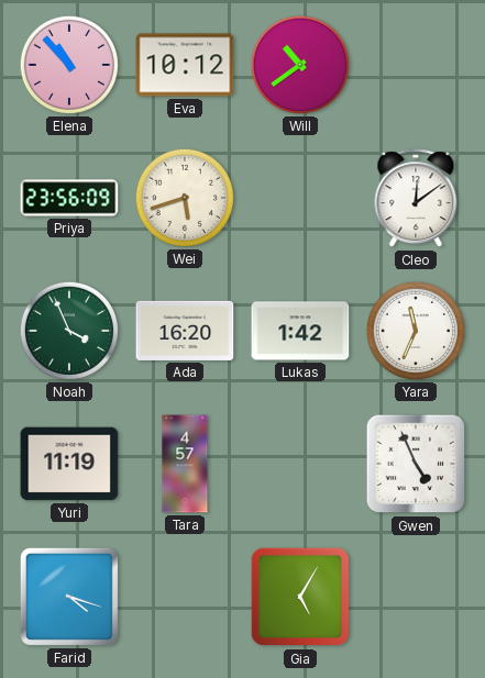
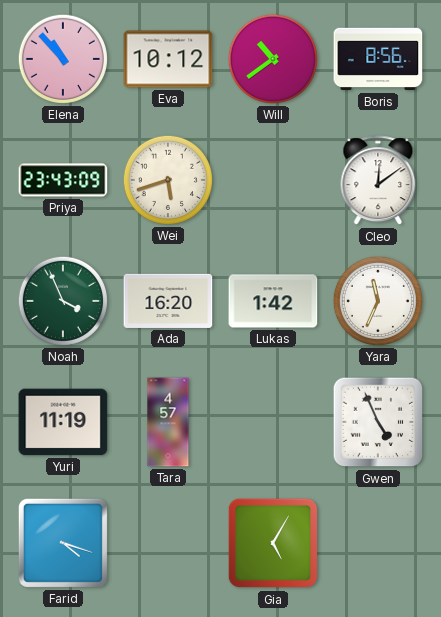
Boris: none -> 8:56 (378, 59)
Priya: 23:56 -> 23:43 (63, 180)
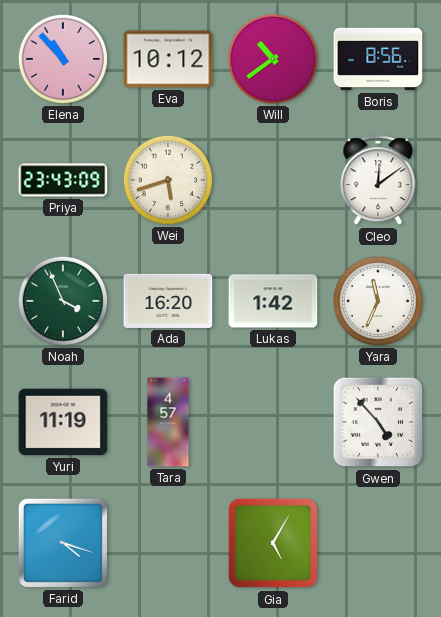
Gwen: 4:56 -> 4:53 (378, 422)
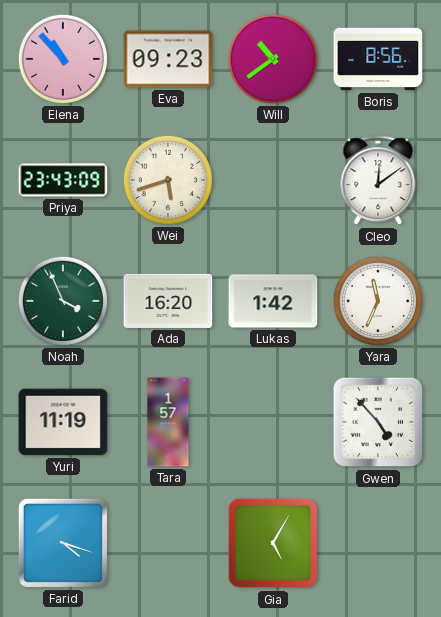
Eva: 10:12 -> 09:23 (168, 59)
Tara: 4:57 -> 1:57 (168, 422)
